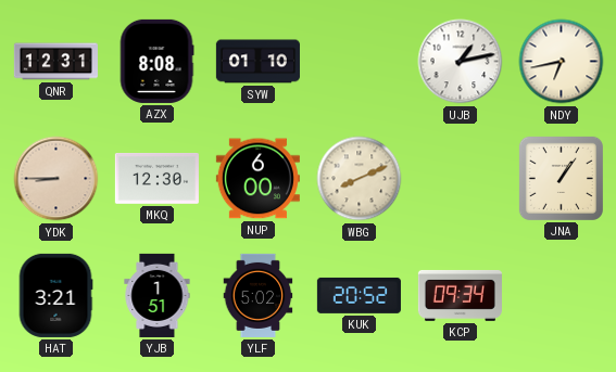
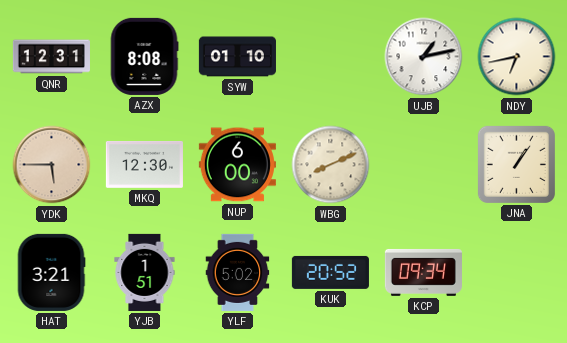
YDK: 8:45 -> 5:45 (52, 165)
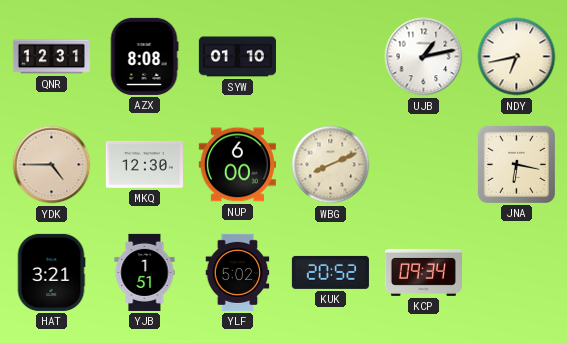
YDK: 5:45 -> 4:45 (52, 165)
JNA: 1:06 -> 6:17 (516, 164)
